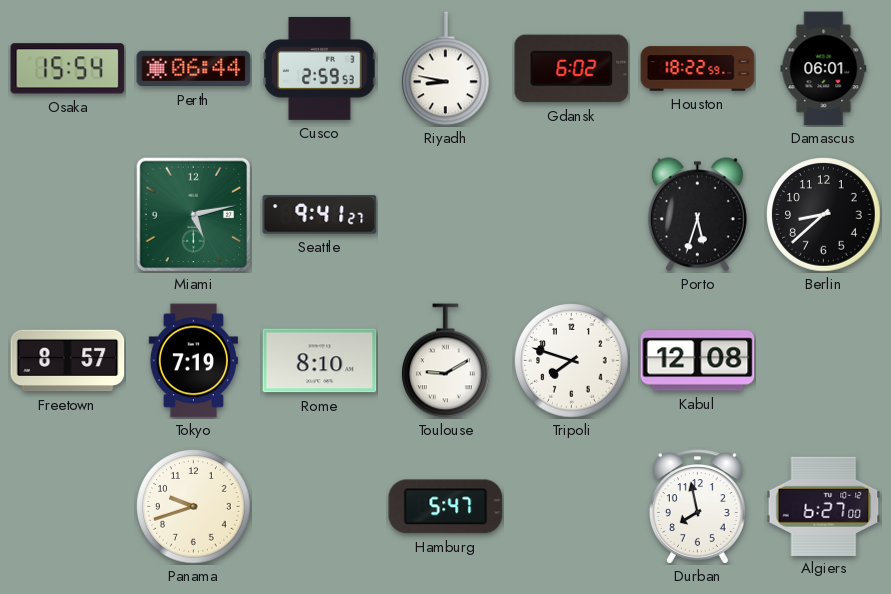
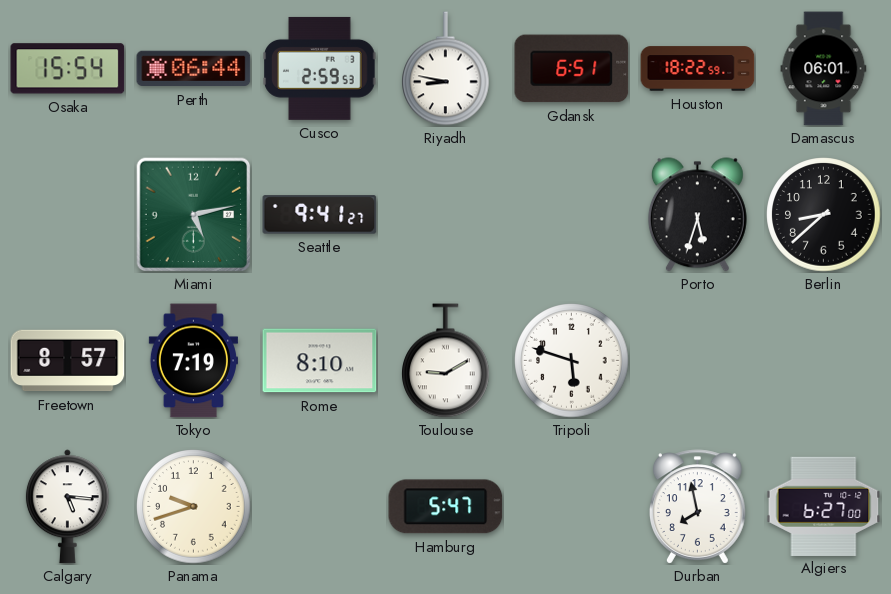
Gdansk: 6:02 -> 6:51 (572, 69)
Tripoli: 7:48 -> 5:48 (572, 361)
Kabul: 12:08 -> none (698, 361)
Calgary: none -> 5:16 (67, 507)
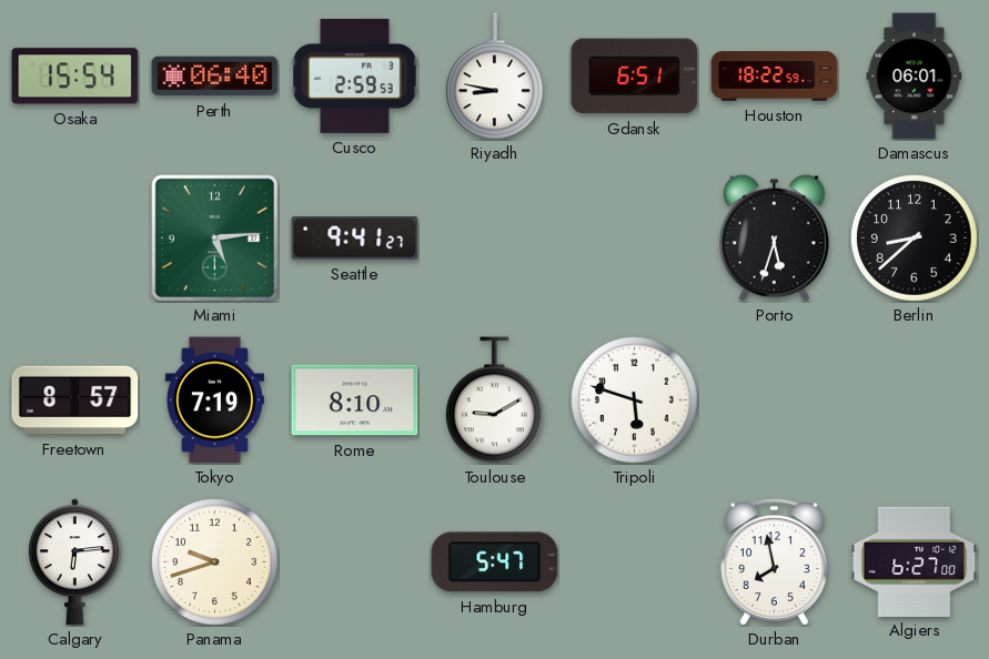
Perth: 06:44 -> 06:40 (215, 77)
Miami: 5:13 -> 5:14 (214, 237)
Calgary: 5:16 -> 6:14 (74, 562)
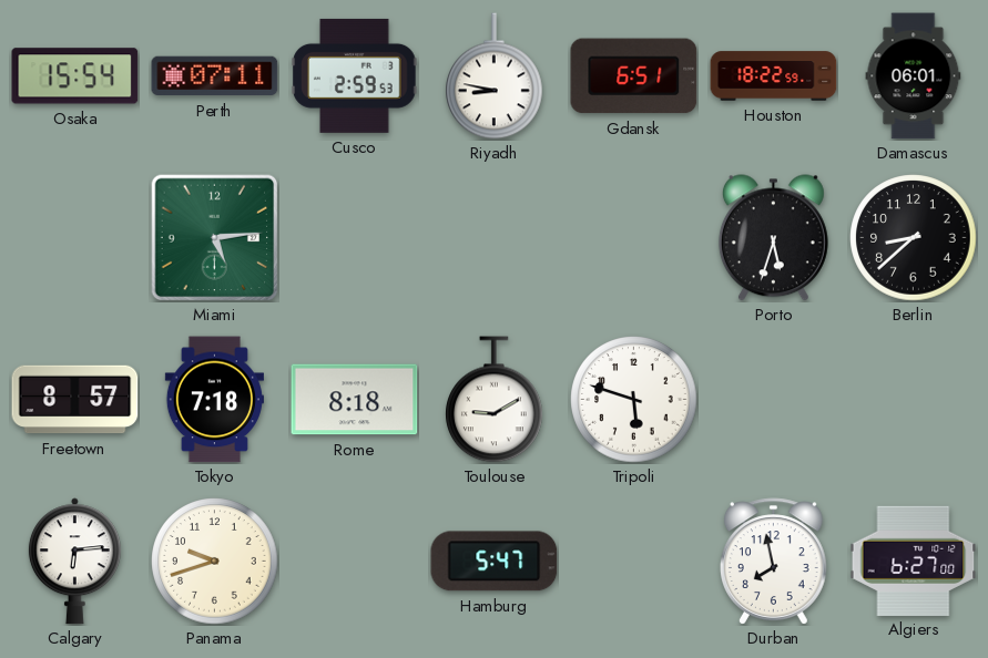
Perth: 06:40 -> 07:11 (215, 76)
Seattle: 9:41 -> none (355, 239)
Tokyo: 7:19 -> 7:18 (214, 400)
Rome: 8:10 -> 8:18 (355, 400)
